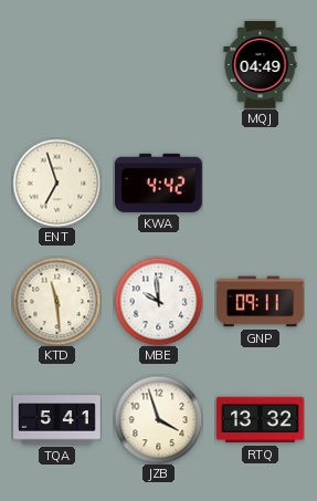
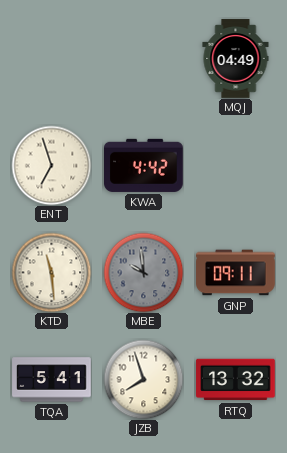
MBE dial: white -> grey (143, 272)
JZB: 3:57 -> 7:57 (143, 379)
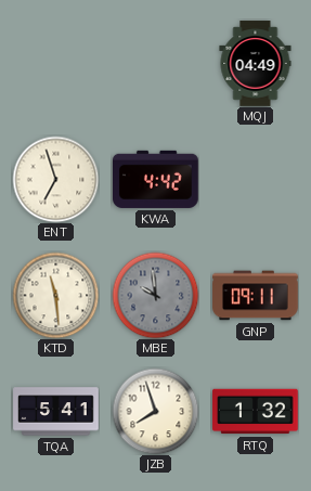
RTQ: 13:32 -> 1:32 (256, 412)
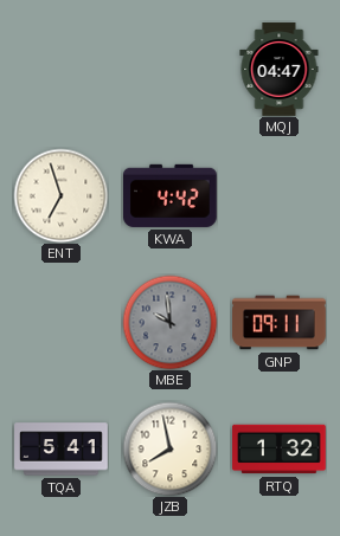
MQJ: 04:49 -> 04:47 (280, 70)
KTD: 11:29 -> none (55, 295)
JZB: 7:57 -> 7:58 (169, 448)
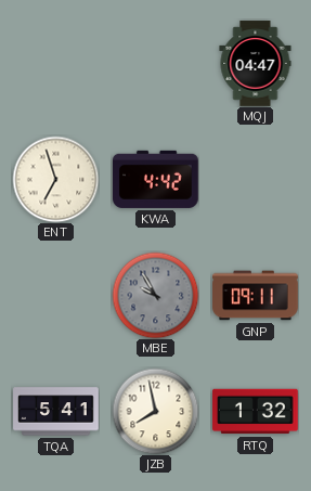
MBE: 9:59 -> 9:55 (155, 295)
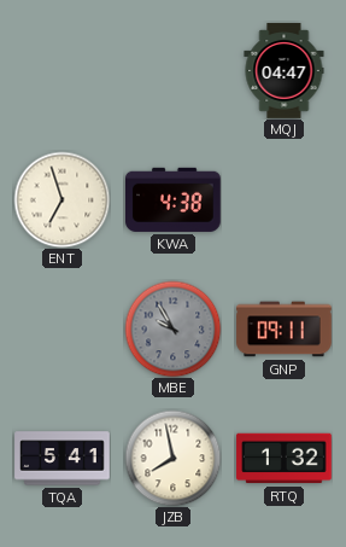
KWA: 4:42 -> 4:38 (174, 199)
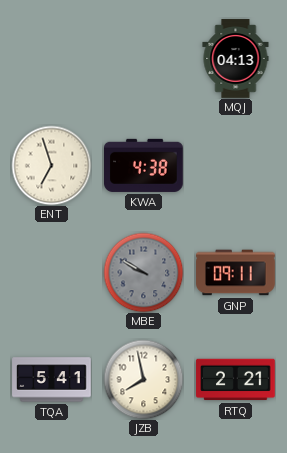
MQJ: 04:47 -> 04:13 (236, 59)
MBE: 9:55 -> 9:50 (143, 272)
RTQ: 1:32 -> 2:21 (236, 380)
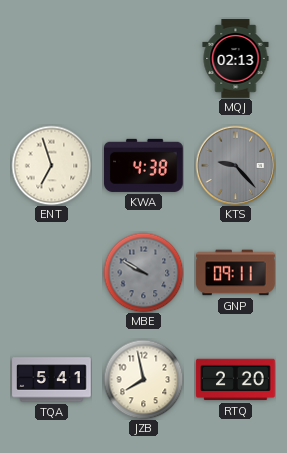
MQJ: 04:13 -> 02:13 (236, 59)
KTS: none -> 9:23 (235, 165)
RTQ: 2:21 -> 2:20 (236, 380)
